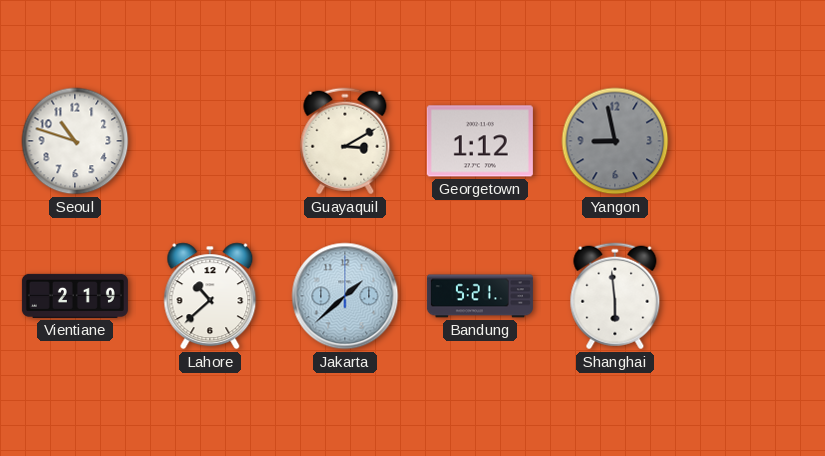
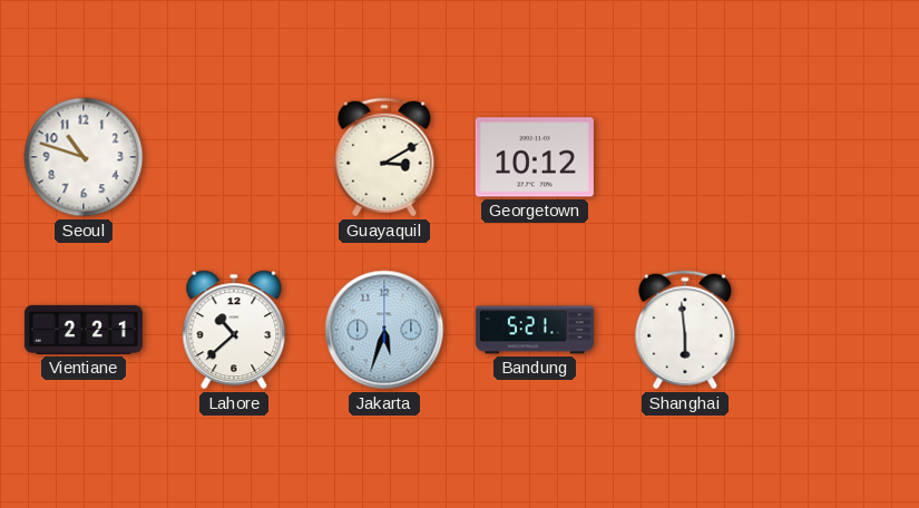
Georgetown: 1:12 -> 10:12 (535, 157)
Yangon: 8:58 -> none (615, 141)
Vientiane: 2:19 -> 2:21 (84, 330)
Jakarta: 1:38 -> 5:33 (384, 330)
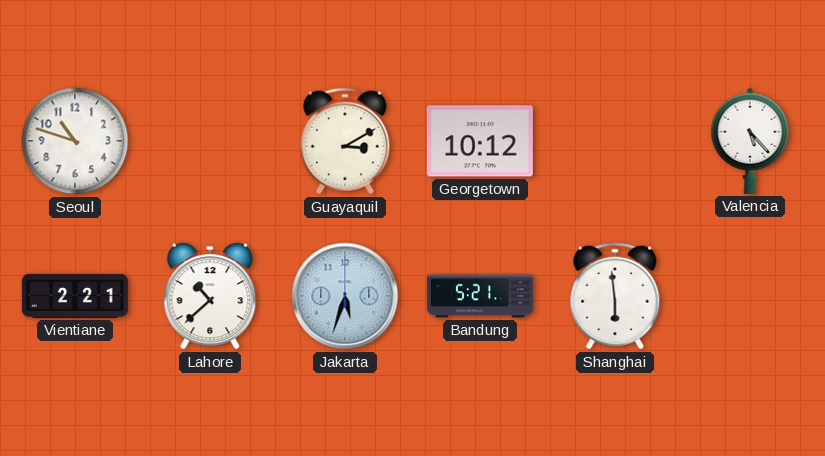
Valencia: none -> 5:23 (750, 141)
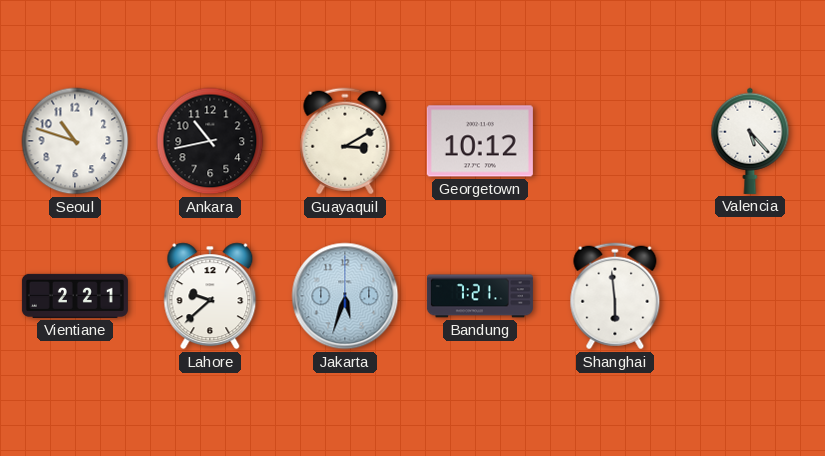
Ankara: none -> 10:43 (210, 141)
Lahore: 10:38 -> 9:38 (210, 296)
Bandung: 5:21 -> 7:21 (480, 296)
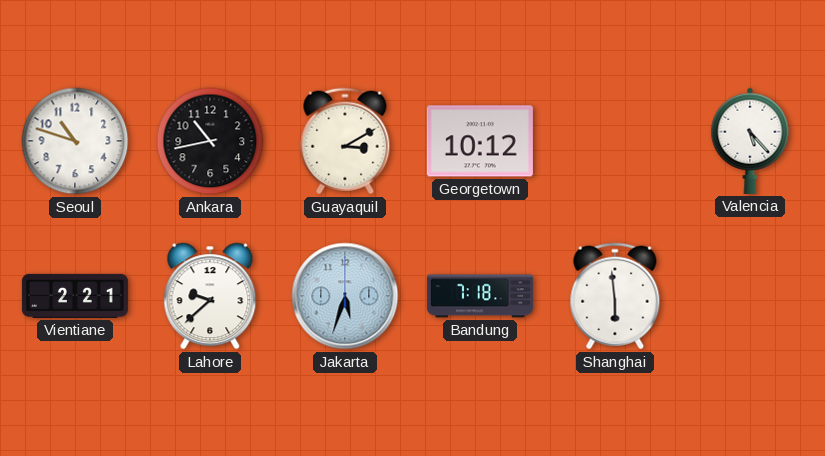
Bandung: 7:21 -> 7:18 (480, 296)
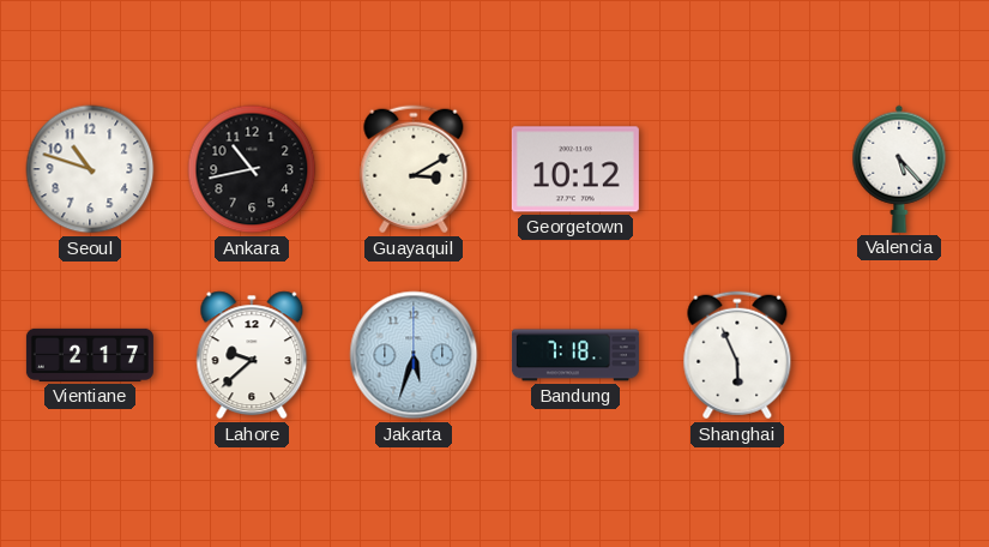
Vientiane: 2:21 -> 2:17 (90, 355)
Shanghai: 5:59 -> 5:56 (737, 355)
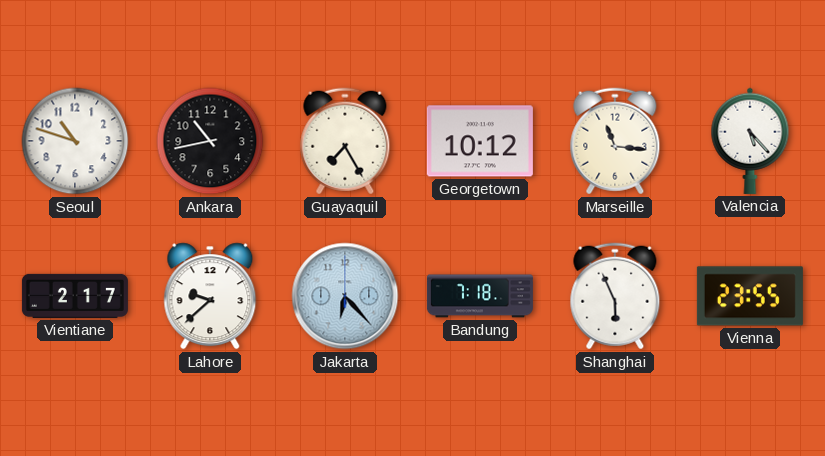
Guayaquil: 3:10 -> 7:25 (345, 141)
Marseille: none -> 11:16 (615, 141)
Jakarta: 5:33 -> 6:23 (345, 296)
Vienna: none -> 23:55 (750, 296)
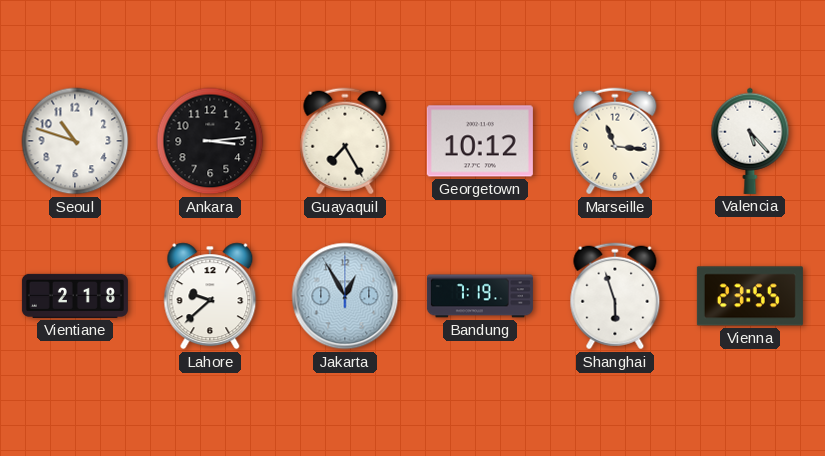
Ankara: 10:43 -> 3:14 (210, 141)
Vientiane: 2:17 -> 2:18 (75, 296)
Jakarta: 6:23 -> 12:55 (345, 296)
Bandung: 7:18 -> 7:19 (480, 296)
Shanghai: 5:56 -> 5:57 (615, 296)
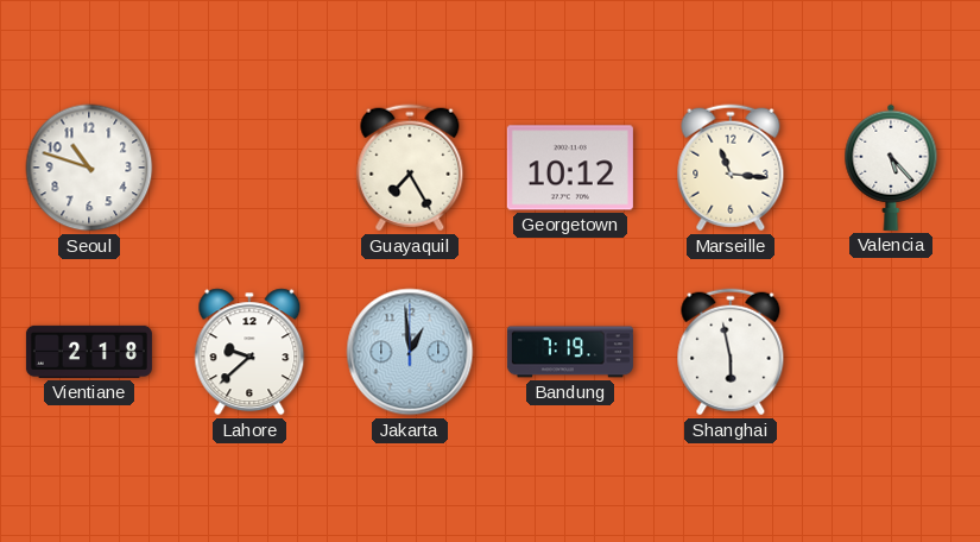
Ankara: 3:14 -> none (210, 141)
Jakarta: 12:55 -> 12:59 (410, 352)
Shanghai: 5:57 -> 5:58 (731, 352)
Vienna: 23:55 -> none (750, 296)
